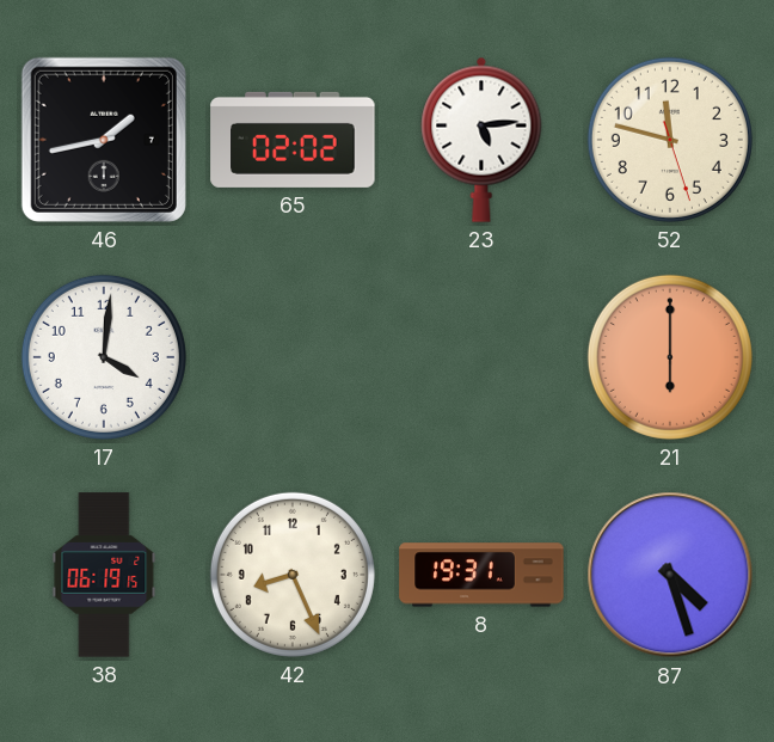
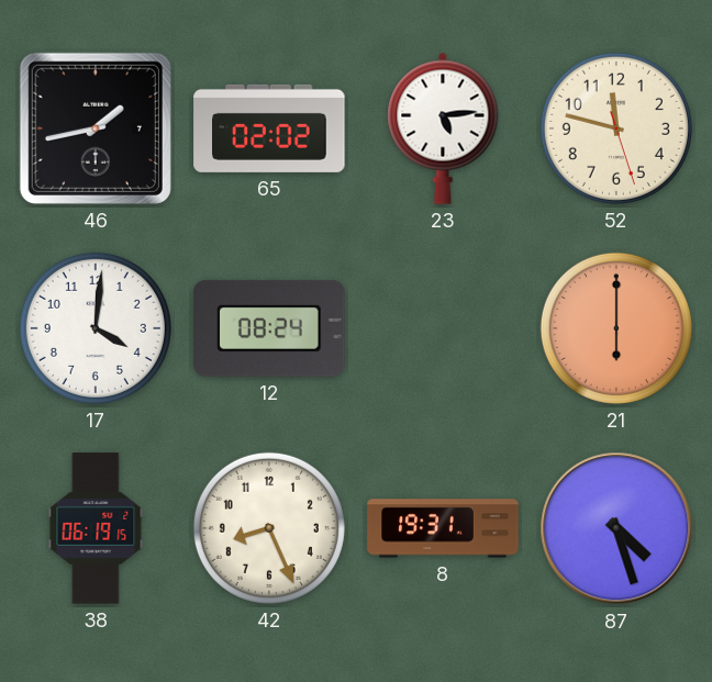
12: none -> 08:24 (269, 328)
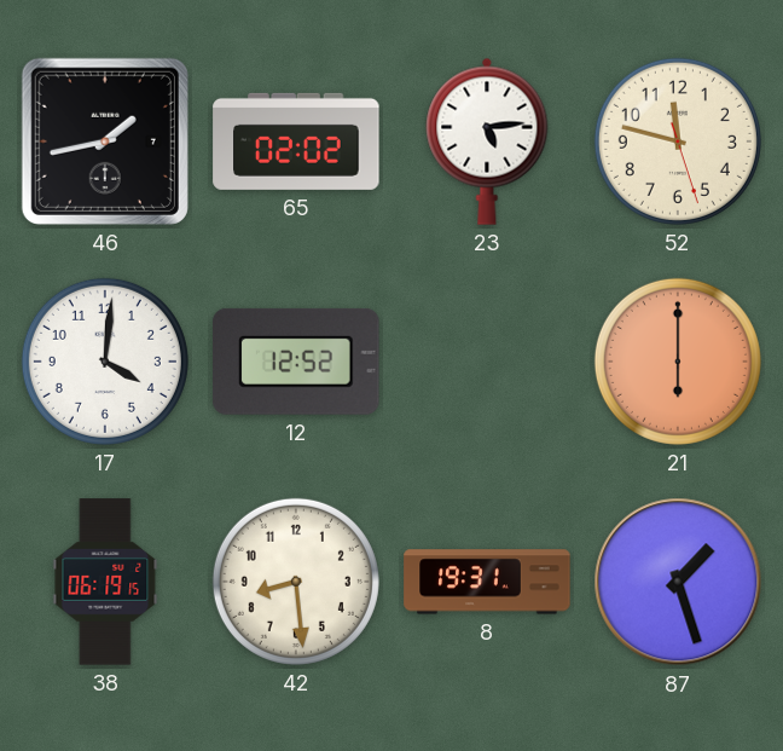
12: 08:24 -> 12:52 (296, 362)
42: 8:26 -> 8:29 (296, 582)
87: 4:27 -> 1:27 (678, 582)
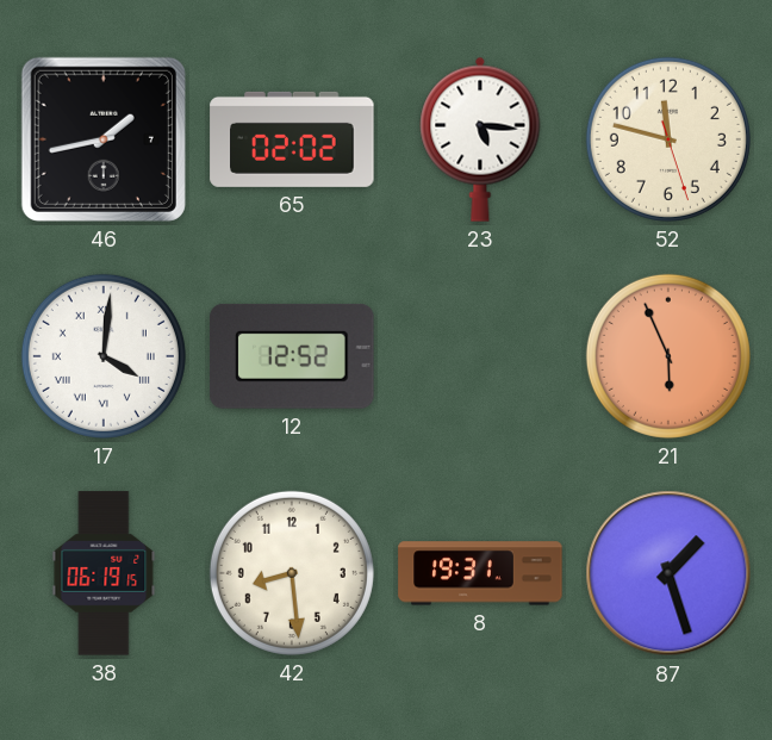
23: 5:14 -> 5:16 (480, 139)
17 numerals: Arabic -> Roman (104, 356)
21: 6:00 -> 5:56 (668, 356)
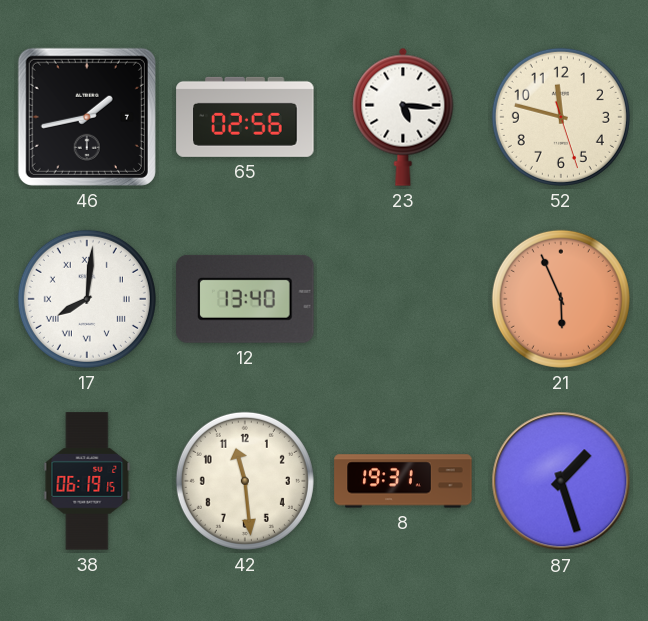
65: 02:02 -> 02:56 (245, 117)
17: 4:01 -> 8:01 (87, 299)
12: 12:52 -> 13:40 (245, 299)
42: 8:29 -> 11:29 (245, 481)
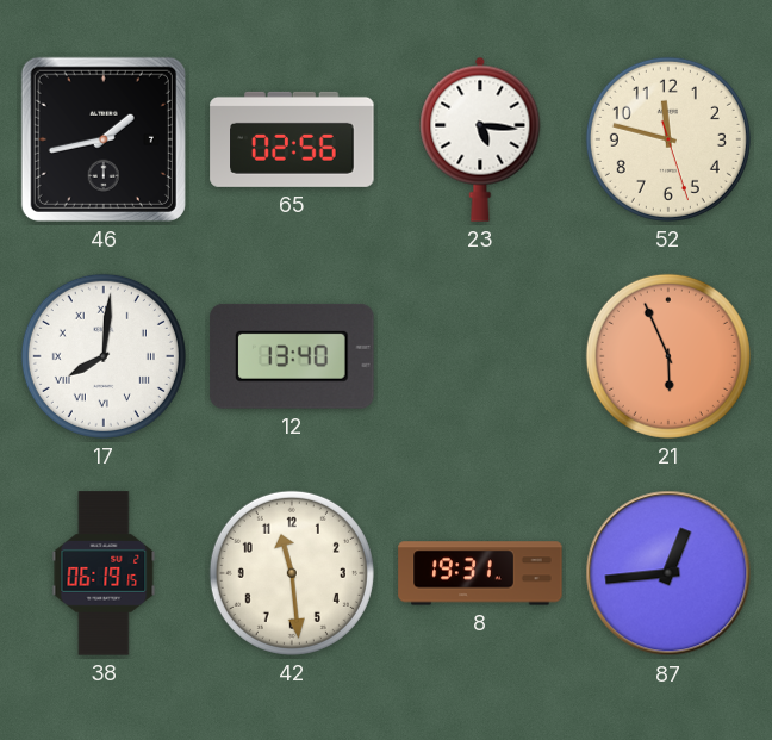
87: 1:27 -> 12:44 (668, 573)
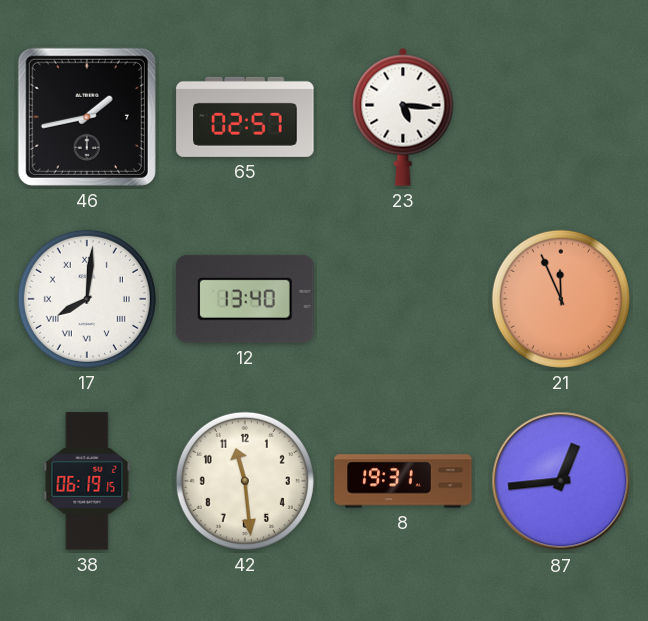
65: 02:56 -> 02:57 (245, 117)
52: 11:47 -> none (668, 139)
21: 5:56 -> 11:56 (561, 299)
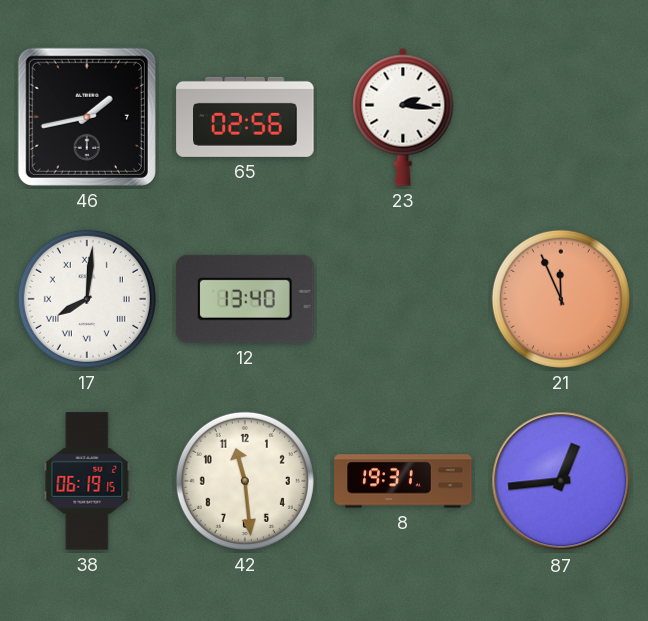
65: 02:57 -> 02:56 (245, 117)
23: 5:16 -> 2:16 (403, 117)
